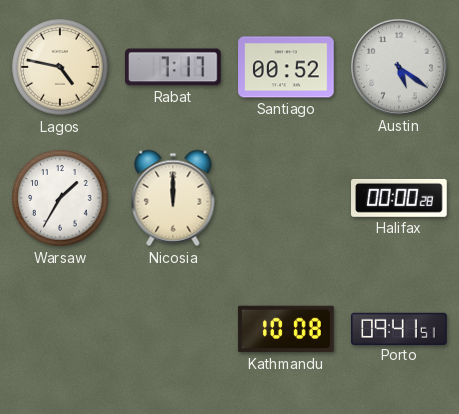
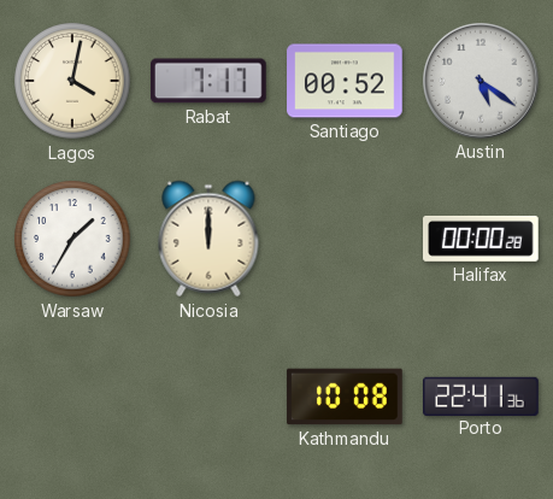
Lagos: 4:47 -> 4:02 (72, 81)
Porto: 09:41 -> 22:41 (481, 395)
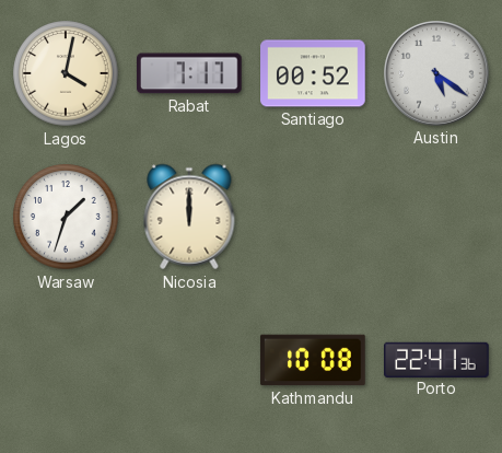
Warsaw: 1:35 -> 1:33 (66, 217)
Halifax: 00:00 -> none (481, 239)
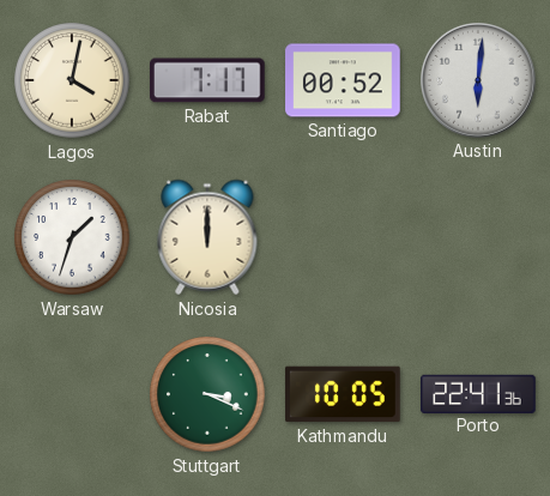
Austin: 5:21 -> 6:01 (478, 80)
Stuttgart: none -> 3:19 (207, 394)
Kathmandu: 10:08 -> 10:05 (343, 394)
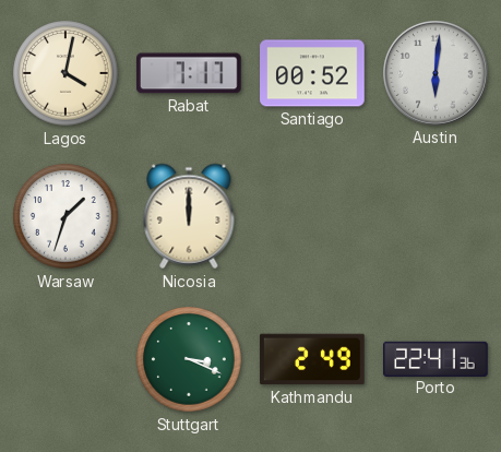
Kathmandu: 10:05 -> 2:49 (312, 359)
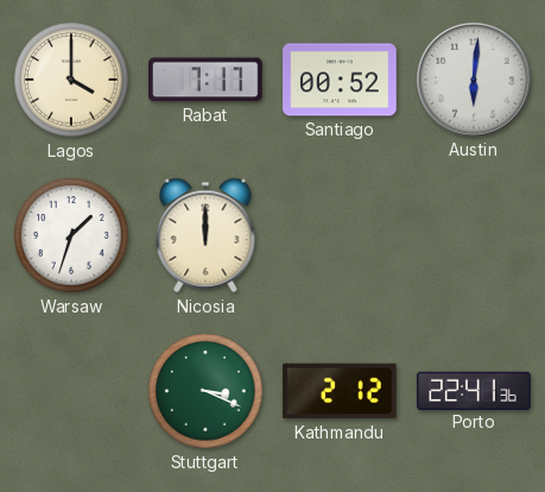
Lagos: 4:02 -> 4:00 (71, 80)
Kathmandu: 2:49 -> 2:12 (340, 391)
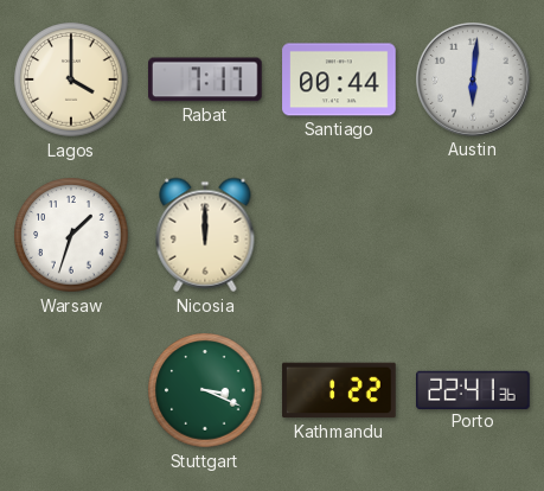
Santiago: 00:52 -> 00:44 (339, 79)
Kathmandu: 2:12 -> 1:22 (339, 390)
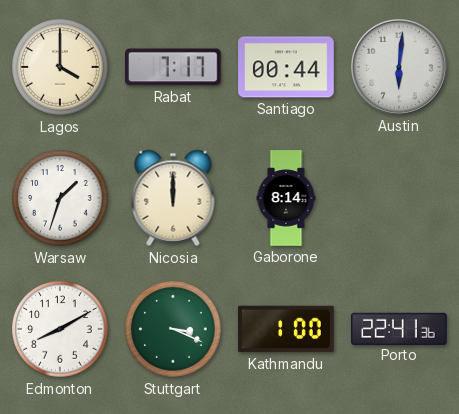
Gaborone: none -> 8:14 (286, 198)
Edmonton: none -> 8:10 (60, 329)
Kathmandu: 1:22 -> 1:00 (286, 329)
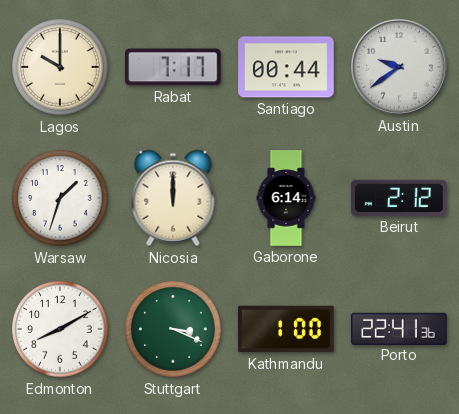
Lagos: 4:00 -> 10:00 (60, 67)
Austin: 6:01 -> 9:39 (399, 67)
Gaborone: 8:14 -> 6:14 (286, 198)
Beirut: none -> 2:12 (399, 198)
